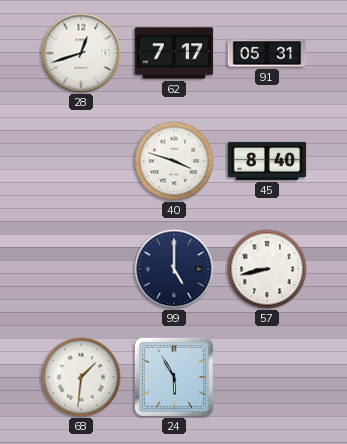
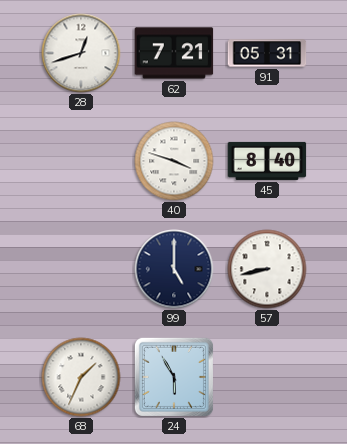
62: 7:17 -> 7:21 (174, 53)
68: 1:31 -> 1:34 (81, 377)
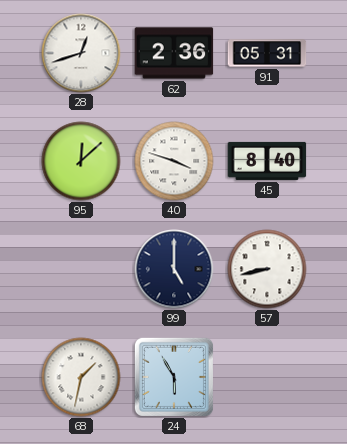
62: 7:21 -> 2:36 (174, 53)
95: none -> 12:08 (81, 161)
68: 1:34 -> 1:32 (81, 377)
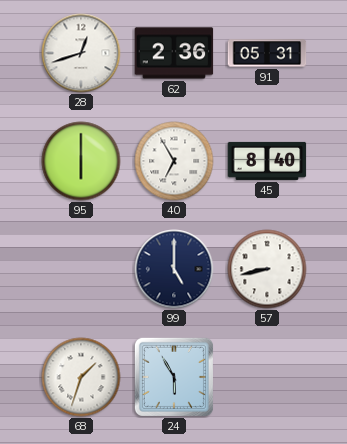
95: 12:08 -> 6:00 (81, 161)
40: 3:48 -> 6:55 (174, 161)
68: 1:32 -> 1:33 (81, 377)
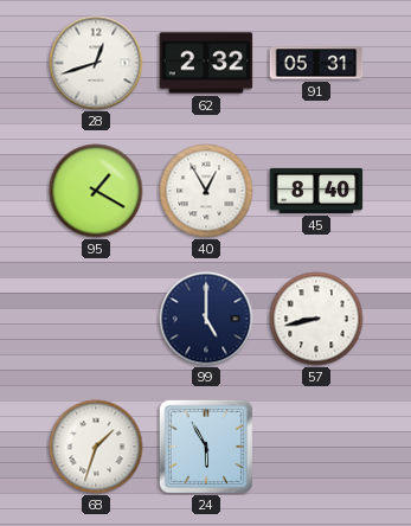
62: 2:36 -> 2:32 (206, 63)
95: 6:00 -> 1:20 (96, 191)
40: 6:55 -> 12:55 (206, 191)
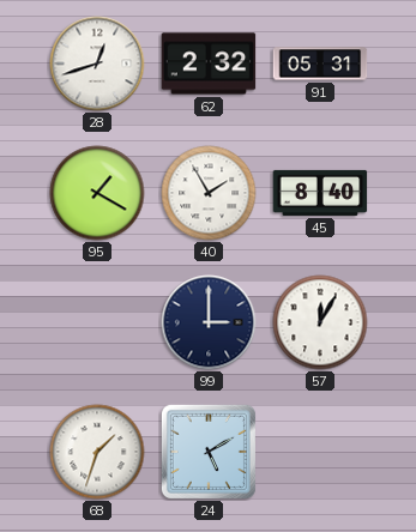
40: 12:55 -> 1:55 (209, 193)
99: 5:00 -> 3:00 (209, 322)
57: 8:43 -> 12:05 (320, 322)
24: 5:55 -> 5:10 (209, 452)
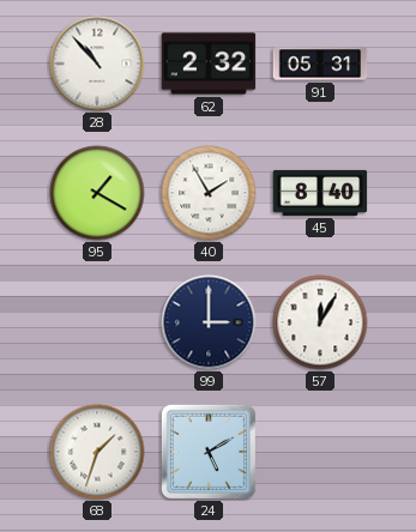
28: 12:42 -> 10:53 (97, 64)
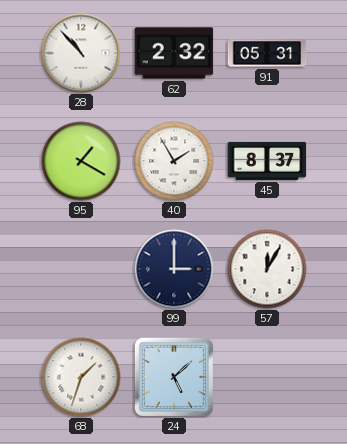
45: 8:40 -> 8:37 (267, 161)
24: 5:10 -> 5:08 (174, 377)
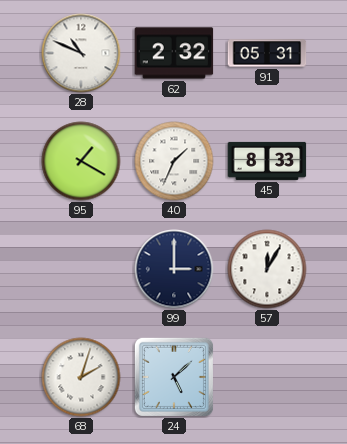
28: 10:53 -> 10:49 (81, 53)
40: 1:55 -> 1:34 (174, 161)
45: 8:37 -> 8:33 (267, 161)
68: 1:33 -> 2:03 (81, 377)
